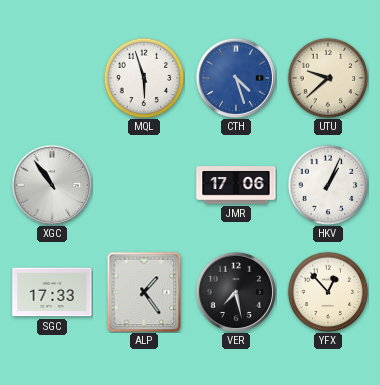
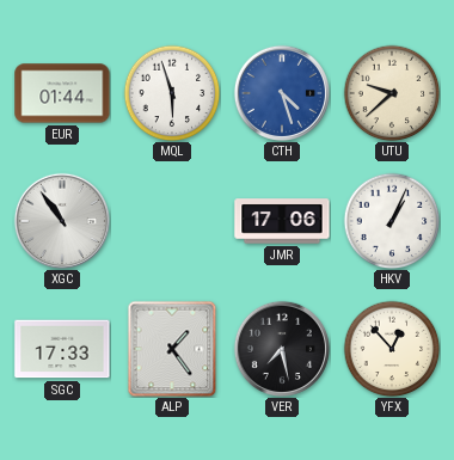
EUR: none -> 01:44 (62, 93)
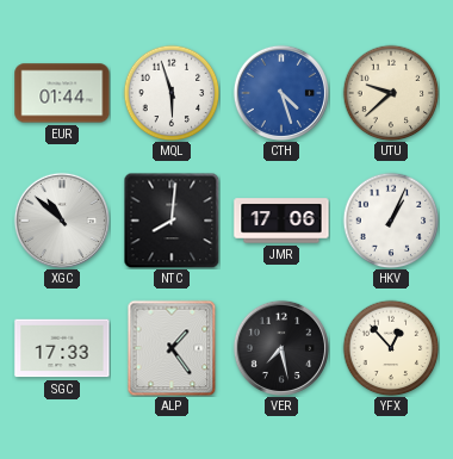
XGC: 10:54 -> 10:52 (62, 221)
NTC: none -> 8:01 (172, 221)
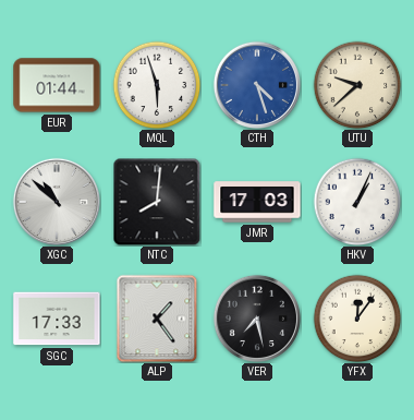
JMR: 17:06 -> 17:03 (257, 202)
YFX: 12:53 -> 12:06 (357, 319)
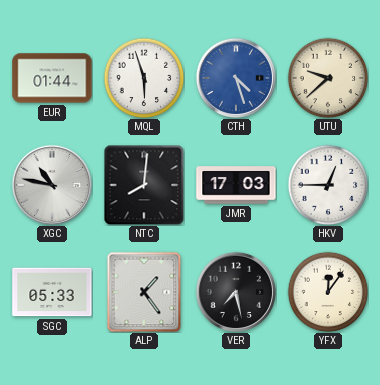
XGC: 10:52 -> 10:47 (52, 185)
HKV: 1:04 -> 12:45 (328, 185)
SGC: 17:33 -> 05:33 (52, 292)
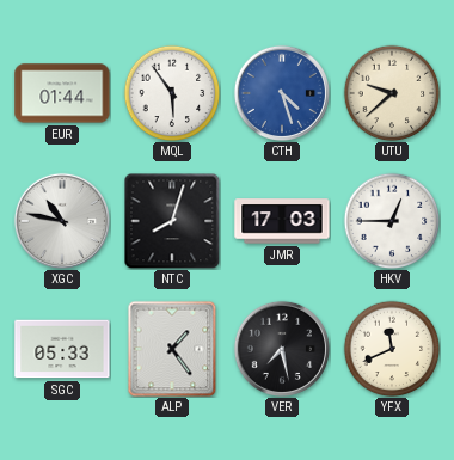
MQL: 5:57 -> 5:54 (172, 93)
NTC: 8:01 -> 8:03 (172, 221)
YFX: 12:06 -> 11:41 (392, 349)
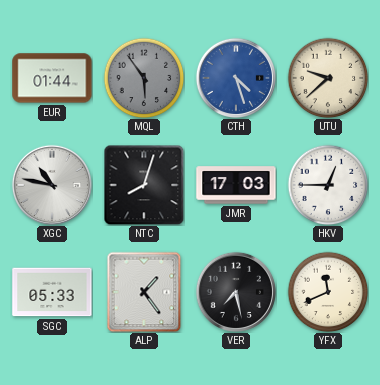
MQL dial: white -> grey (144, 78)
